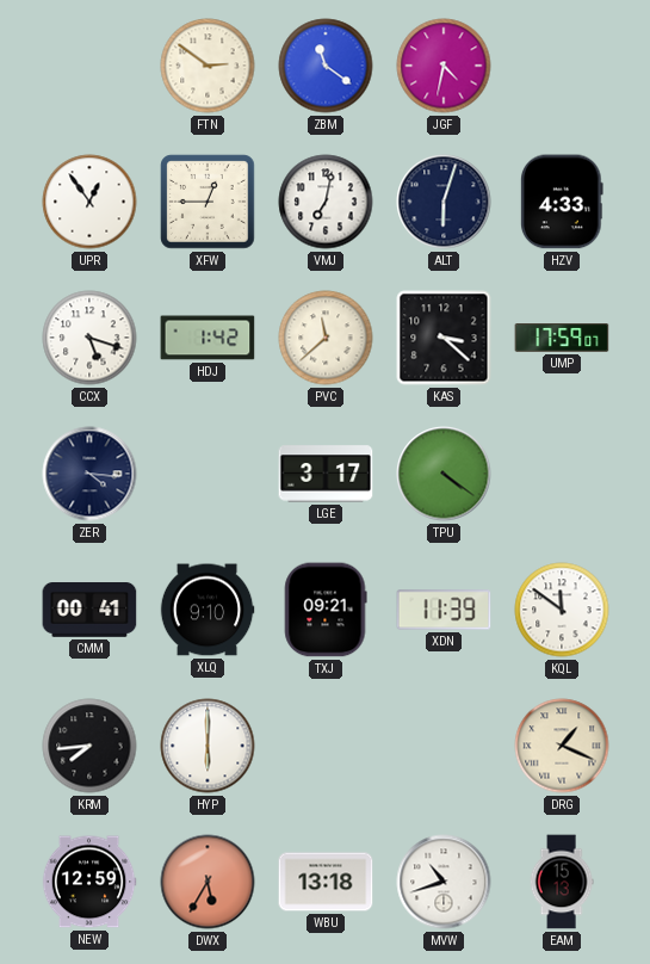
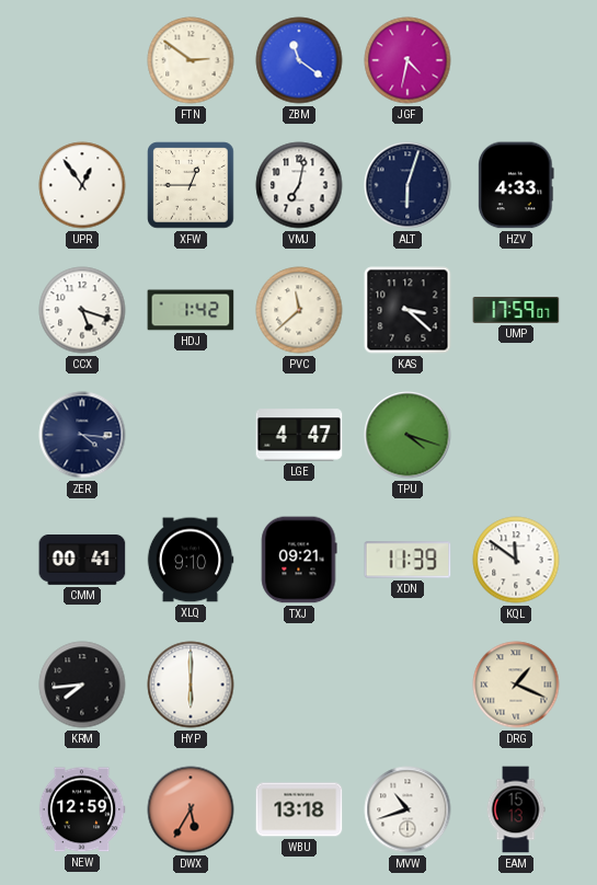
LGE: 3:17 -> 4:47 (299, 435)
TPU: 4:21 -> 4:18 (407, 435)
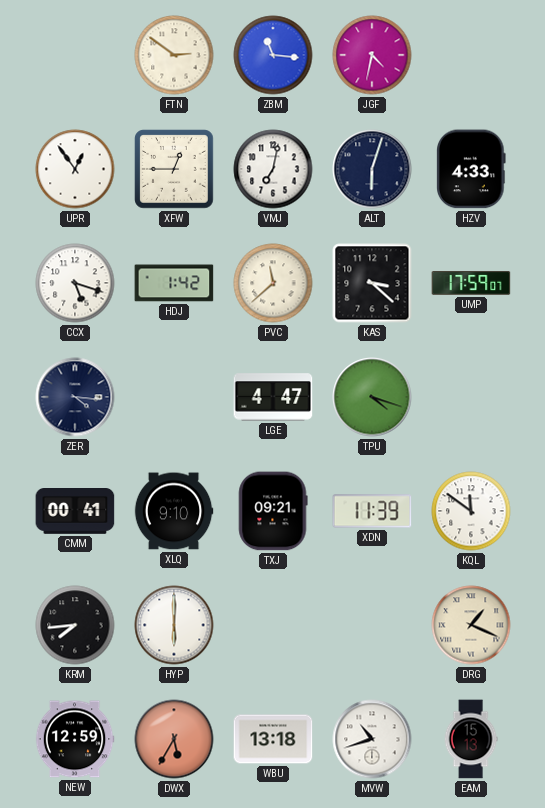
ZBM: 11:21 -> 11:16 (273, 55)
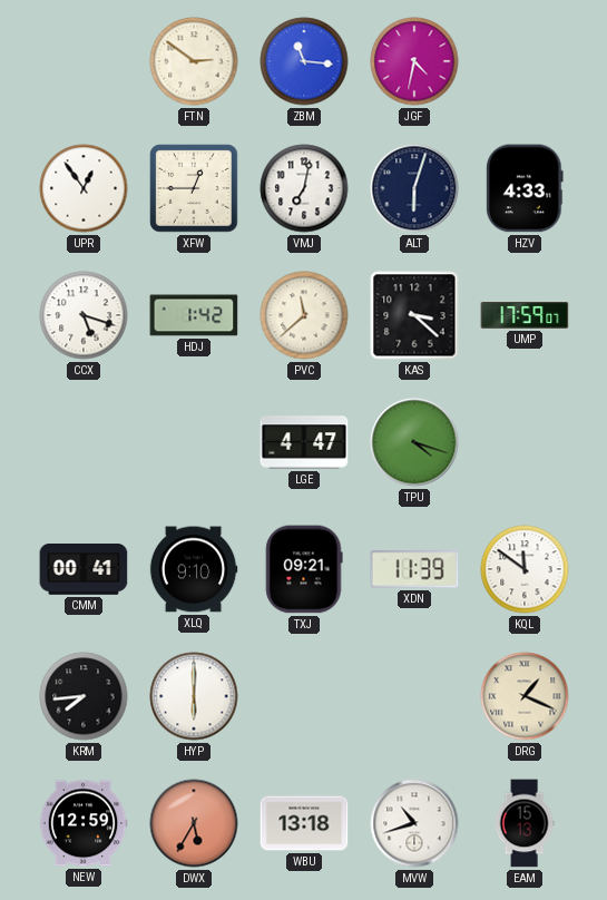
ZER: 4:16 -> none (75, 397)
